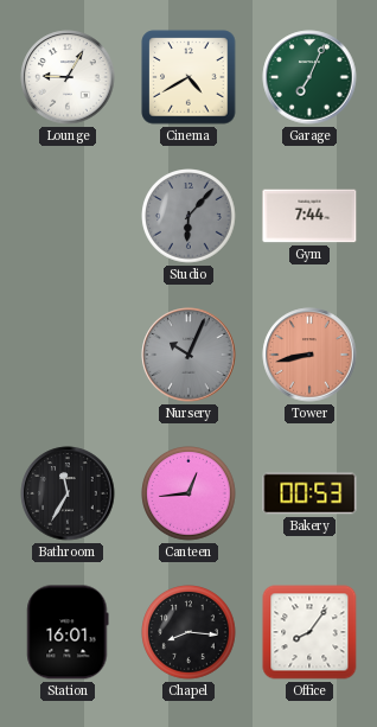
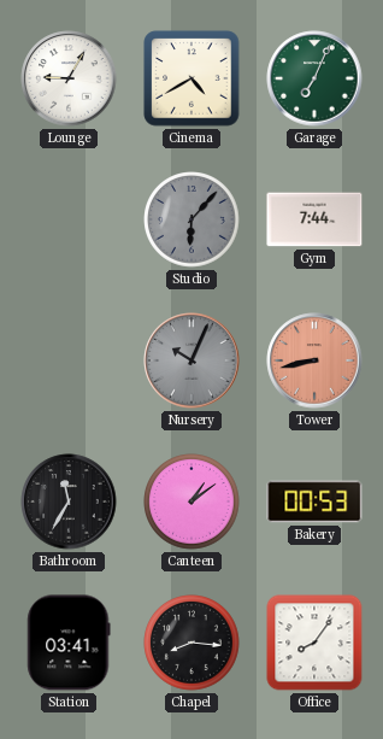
Canteen: 12:44 -> 1:09 (191, 502)
Station: 16:01 -> 03:41 (69, 643)
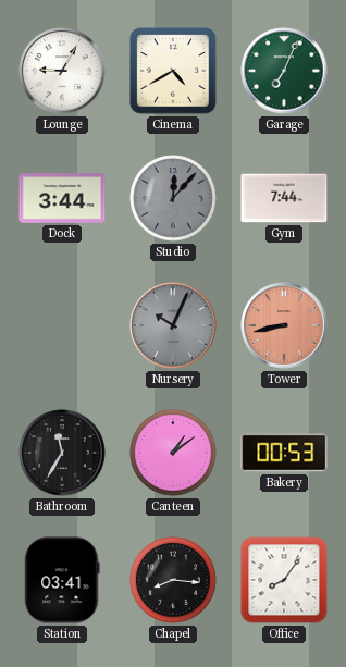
Dock: none -> 3:44 (62, 198)
Studio: 6:07 -> 12:07 (173, 198)
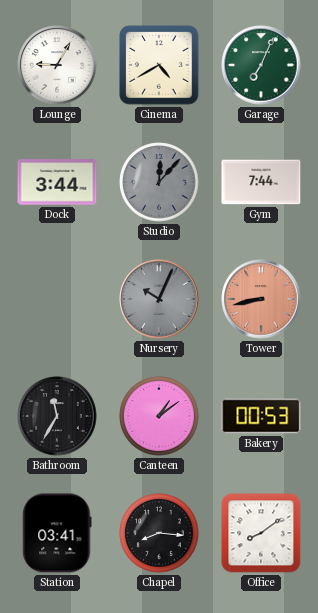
Office: 8:06 -> 8:09 (261, 533)
